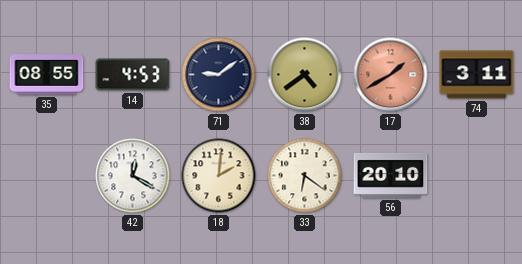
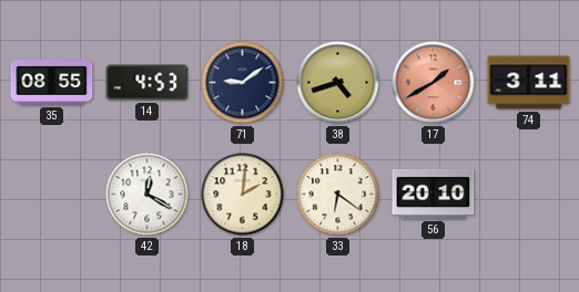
38: 4:39 -> 4:42 (338, 83)
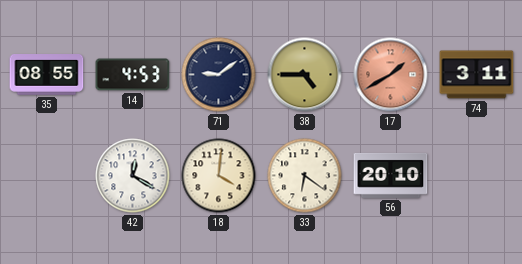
38: 4:42 -> 4:45 (305, 75)
18: 2:01 -> 4:01 (219, 176)
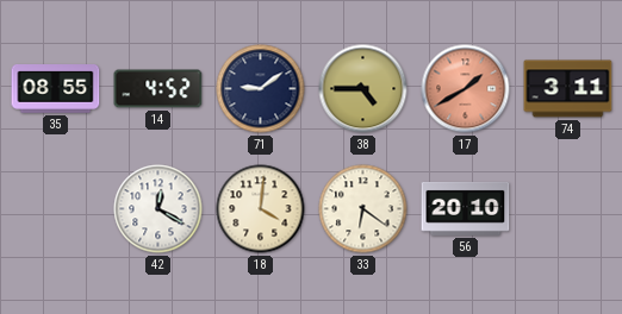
14: 4:53 -> 4:52 (158, 89)
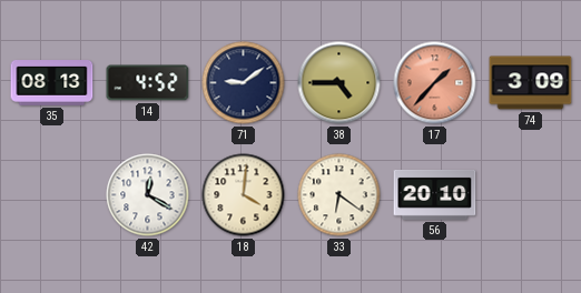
35: 08:55 -> 08:13 (52, 83)
17: 1:40 -> 1:37 (435, 83)
74: 3:11 -> 3:09 (531, 83)
